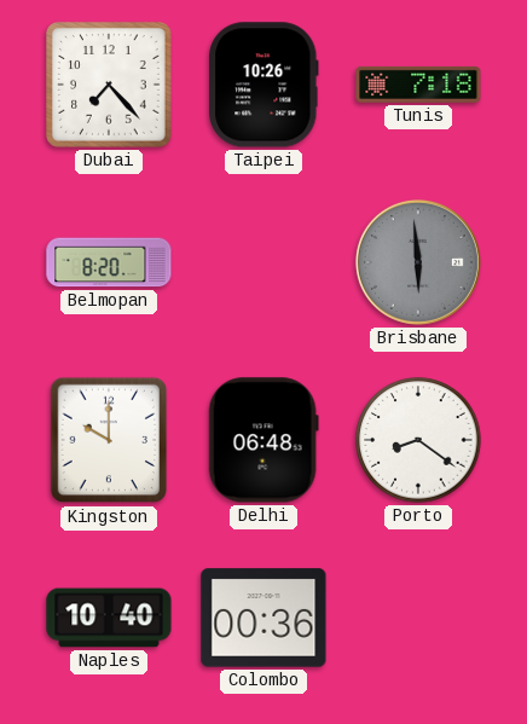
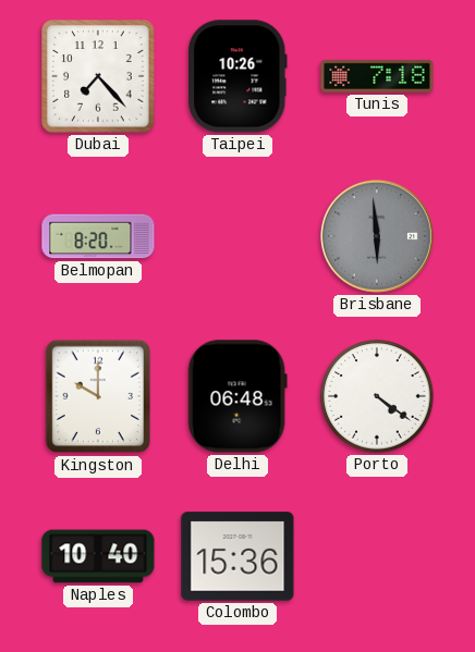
Porto: 8:21 -> 4:21 (377, 396)
Colombo: 00:36 -> 15:36 (237, 556)
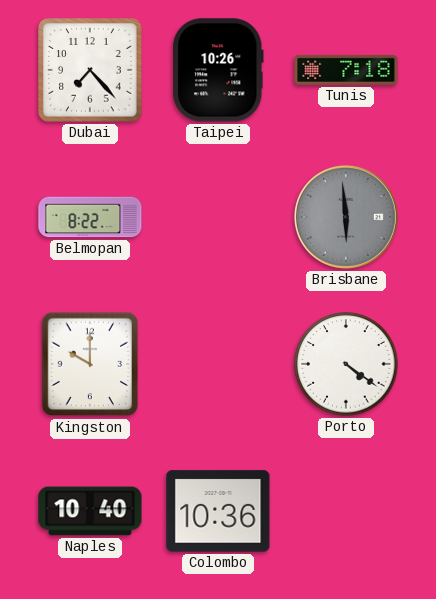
Belmopan: 8:20 -> 8:22 (90, 217)
Delhi: 06:48 -> none (237, 396)
Colombo: 15:36 -> 10:36 (218, 511)
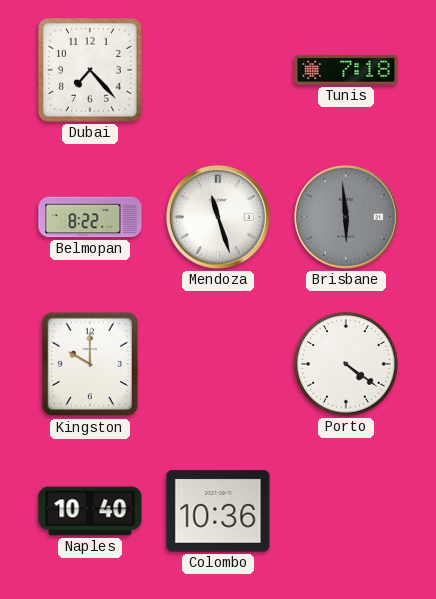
Taipei: 10:26 -> none (218, 70)
Mendoza: none -> 11:27 (218, 217)
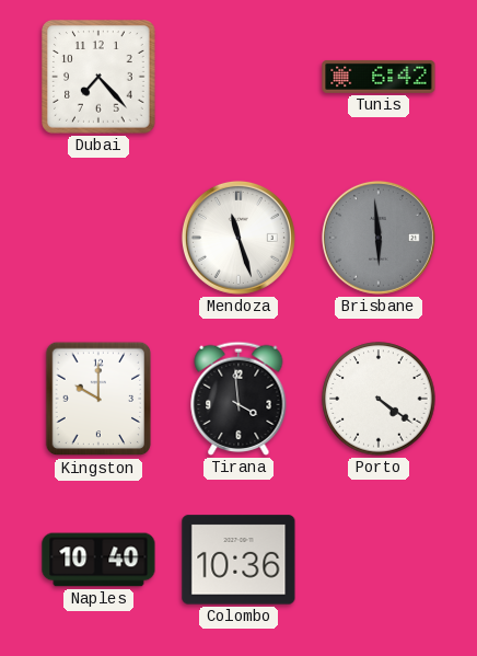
Tunis: 7:18 -> 6:42 (379, 77)
Belmopan: 8:22 -> none (90, 217)
Tirana: none -> 3:59 (238, 399)
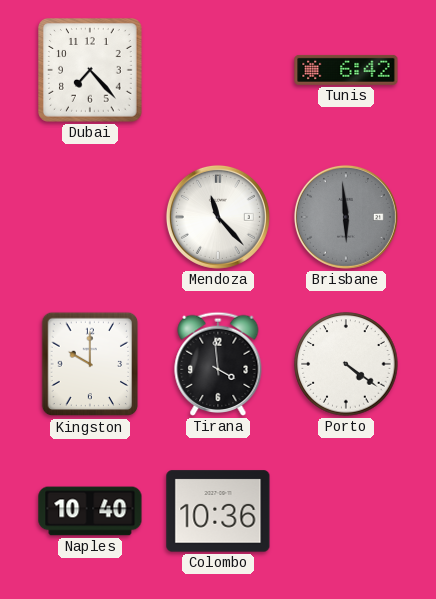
Mendoza: 11:27 -> 11:23 (218, 217)
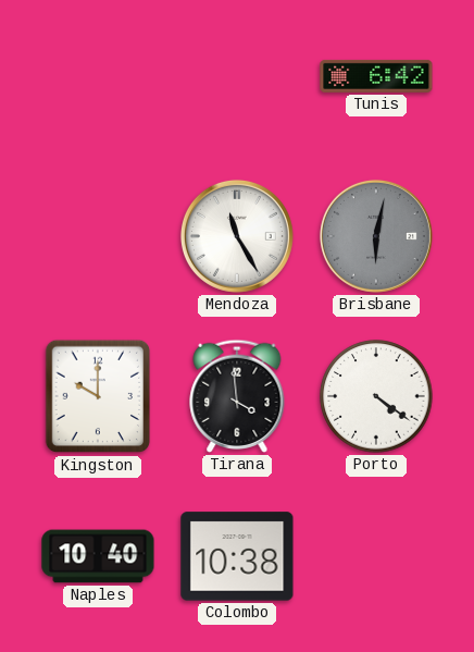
Dubai: 7:23 -> none (90, 70)
Mendoza: 11:23 -> 11:25 (237, 236)
Brisbane: 5:59 -> 6:02 (376, 236)
Colombo: 10:36 -> 10:38 (237, 556)
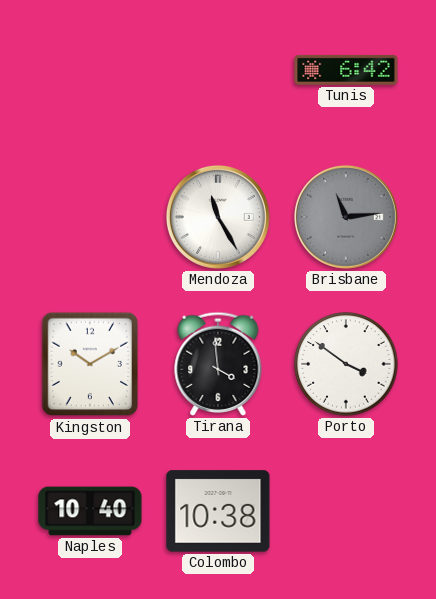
Brisbane: 6:02 -> 11:14 (346, 217)
Kingston: 10:00 -> 10:10 (90, 364)
Porto: 4:21 -> 3:51 (346, 364)
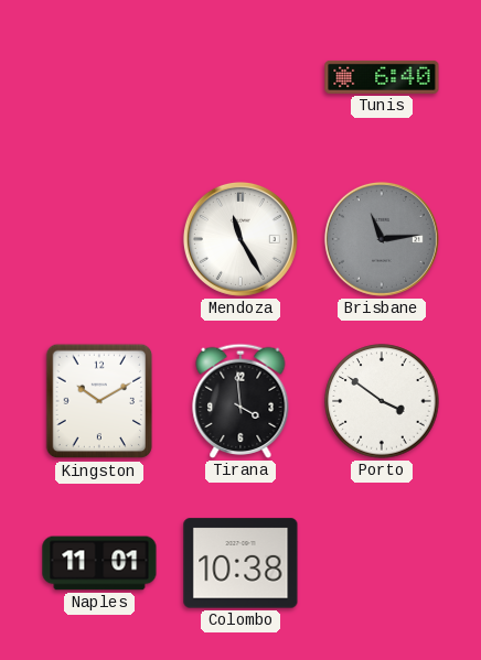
Tunis: 6:42 -> 6:40 (382, 77)
Naples: 10:40 -> 11:01 (99, 563)
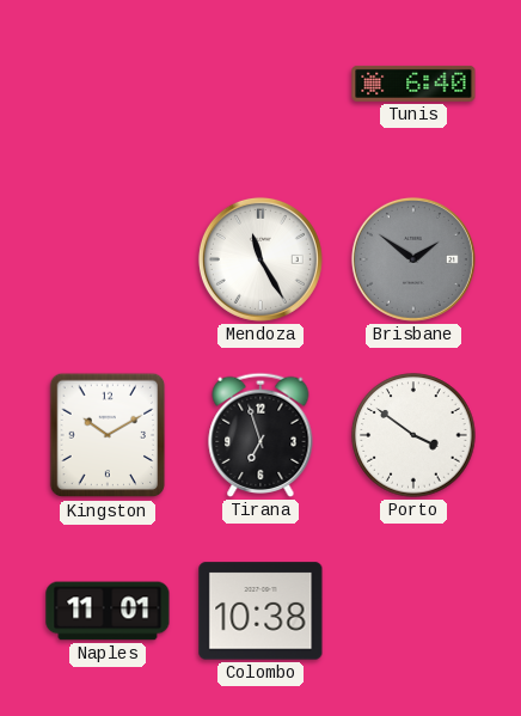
Brisbane: 11:14 -> 1:51 (413, 259)
Tirana: 3:59 -> 6:57 (260, 435)
